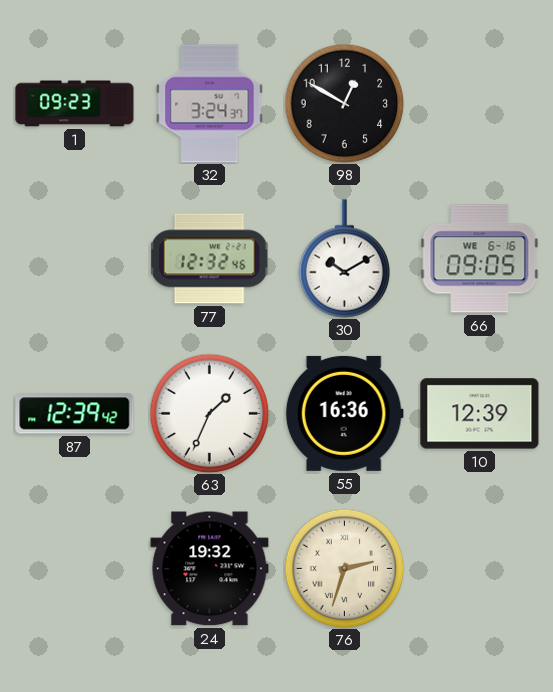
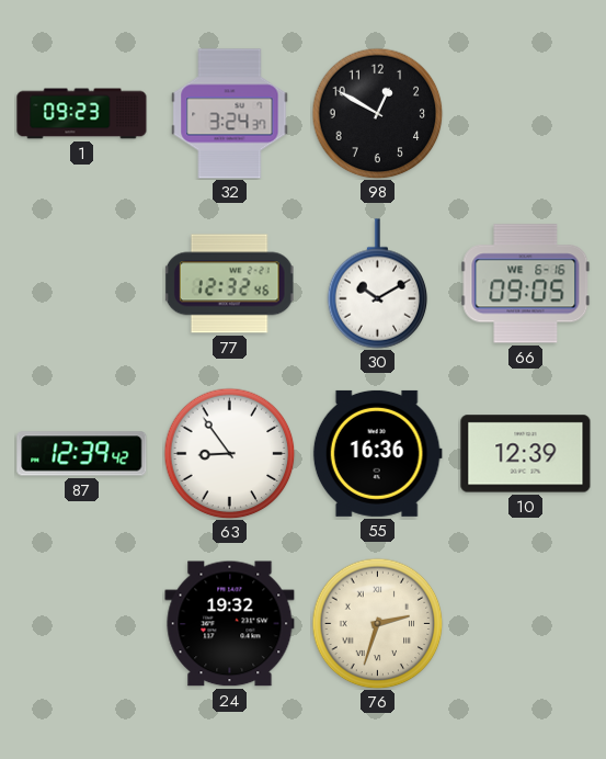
63: 1:34 -> 8:54 (229, 453)
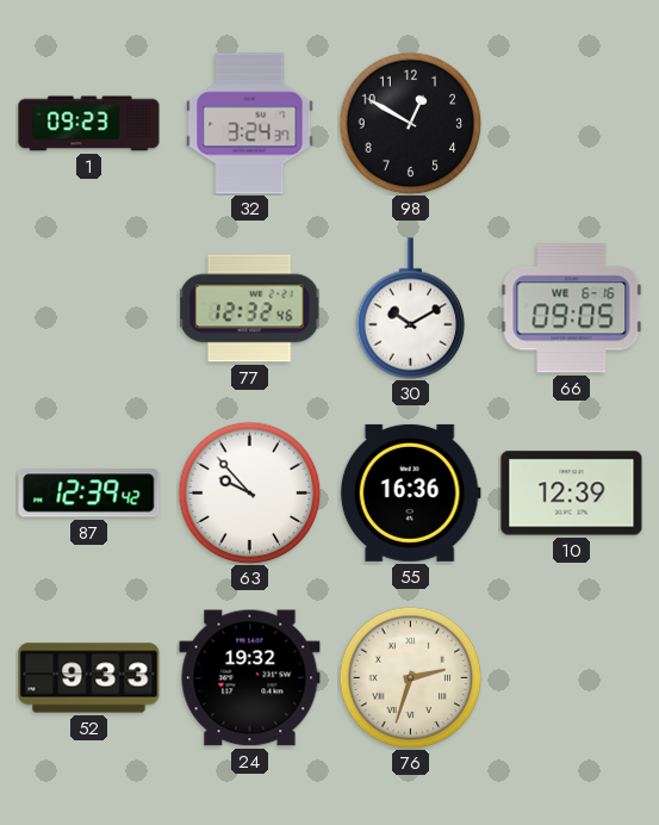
63: 8:54 -> 9:53 (249, 492)
52: none -> 9:33 (89, 678)
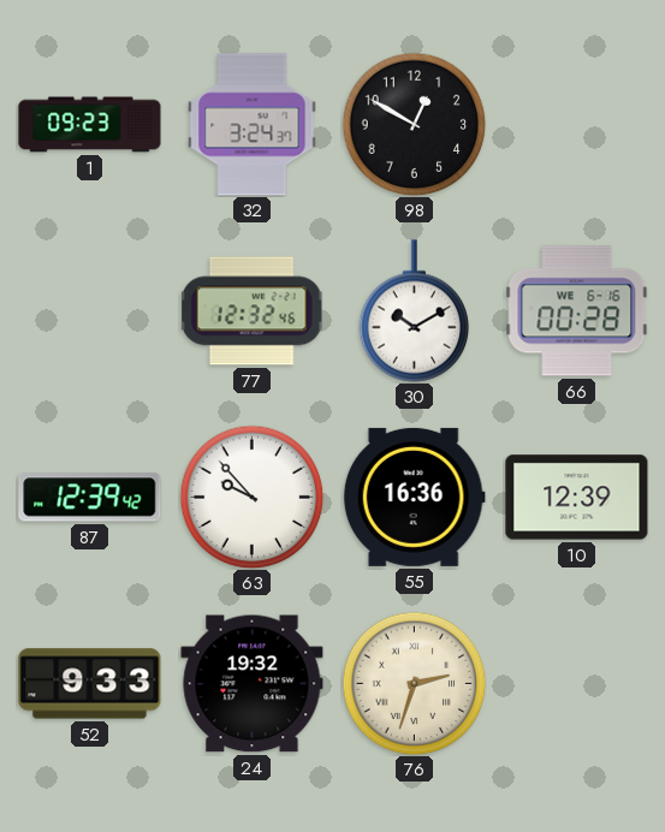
66: 09:05 -> 00:28 (577, 311)
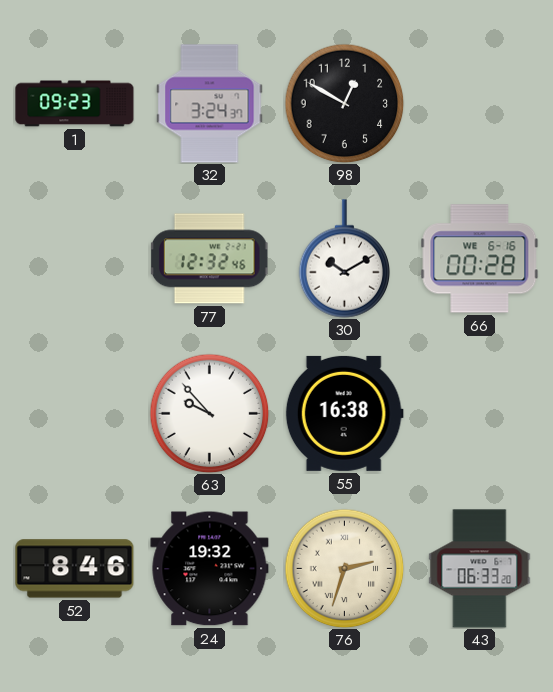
87: 12:39 -> none (90, 498)
55: 16:36 -> 16:38 (344, 413)
10: 12:39 -> none (577, 498)
52: 9:33 -> 8:46 (75, 569)
43: none -> 06:33 (480, 569)
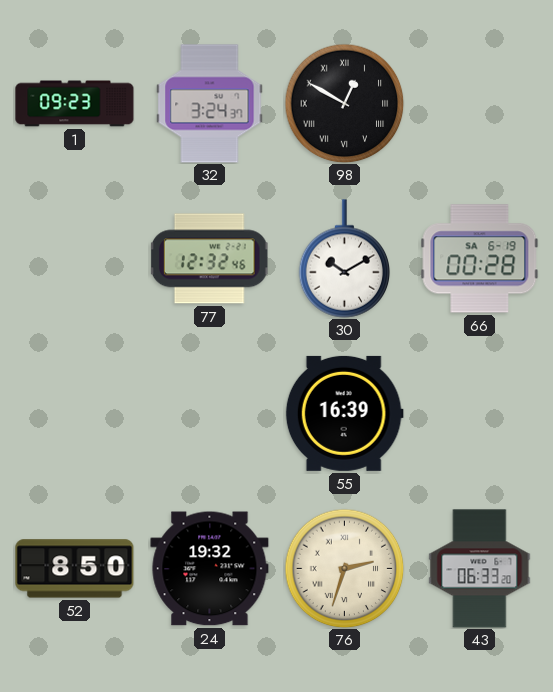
98 numerals: Arabic -> Roman (344, 103)
66 date: WE 6-16 -> SA 6-19 (480, 259)
63: 9:53 -> none (209, 413)
55: 16:38 -> 16:39 (344, 413)
52: 8:46 -> 8:50 (75, 569)
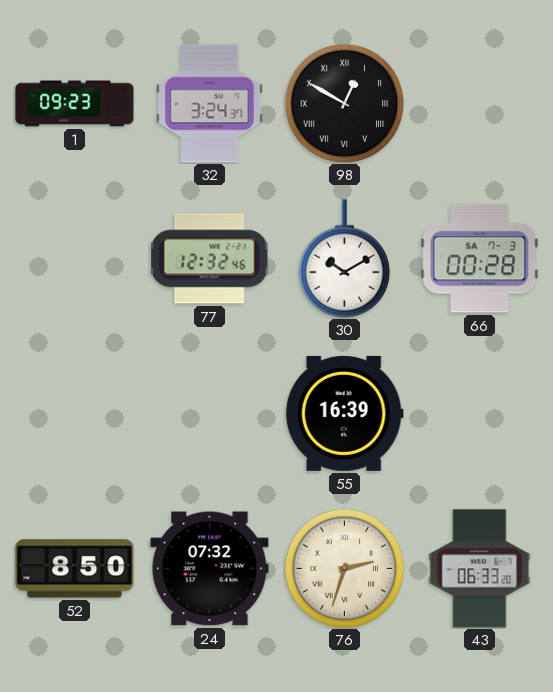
66 date: SA 6-19 -> SA 7-3 (480, 259)
24: 19:32 -> 07:32 (210, 569)
